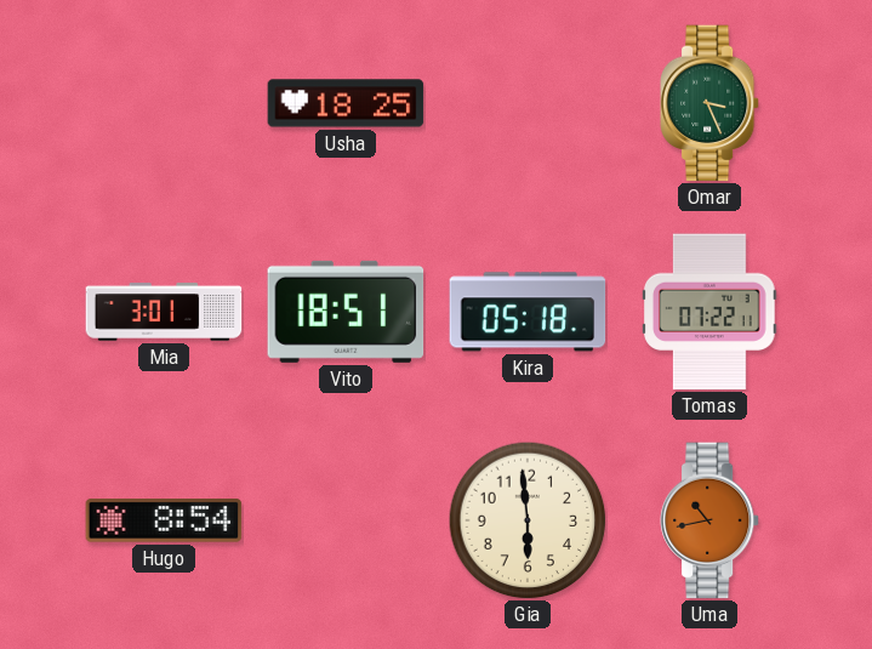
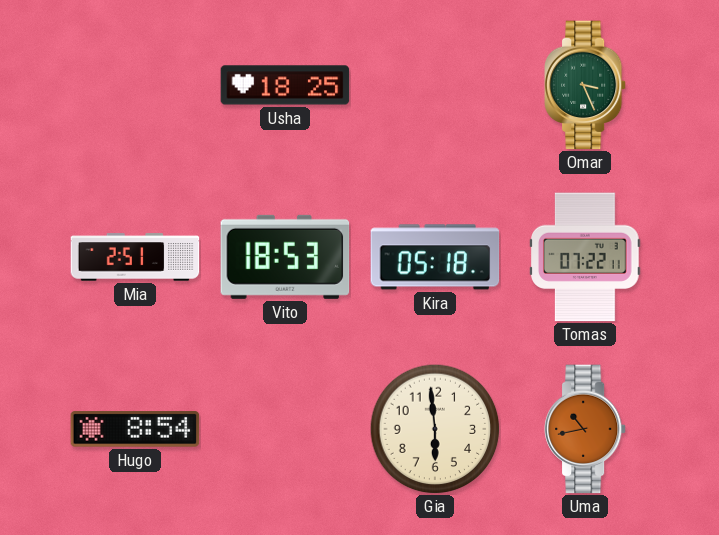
Mia: 3:01 -> 2:51 (135, 257)
Vito: 18:51 -> 18:53 (285, 257)
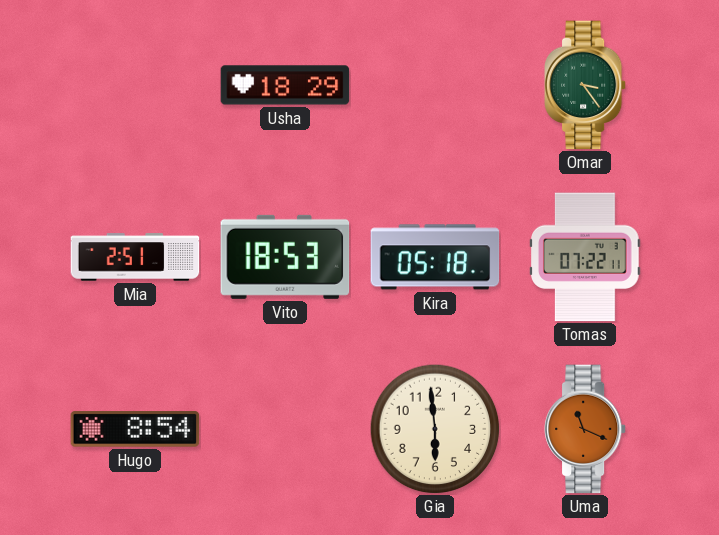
Usha: 18:25 -> 18:29 (285, 85)
Omar: 3:26 -> 3:24 (585, 85)
Uma: 10:43 -> 11:19 (585, 429)
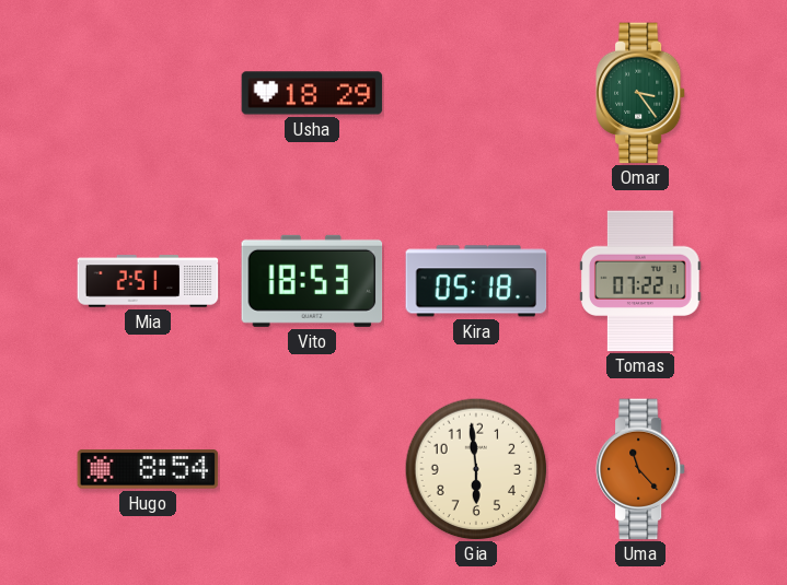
Uma: 11:19 -> 11:23 (640, 469)
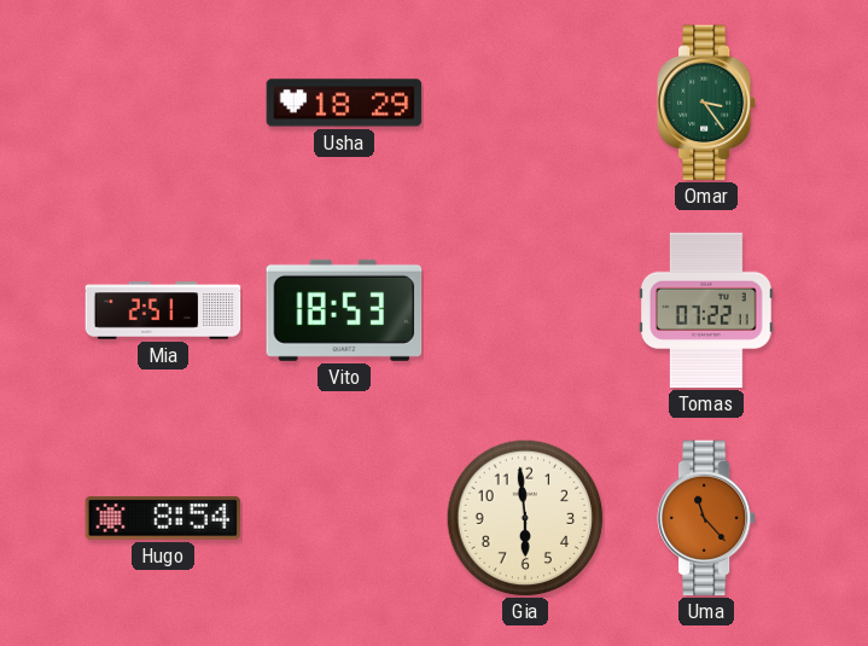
Kira: 05:18 -> none (476, 281)
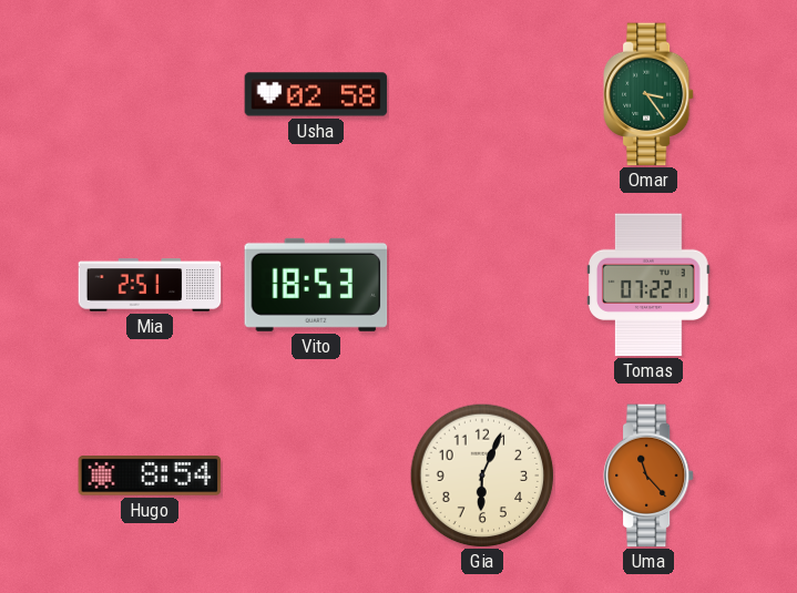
Usha: 18:29 -> 02:58 (316, 94)
Gia: 5:59 -> 6:04 (482, 476)
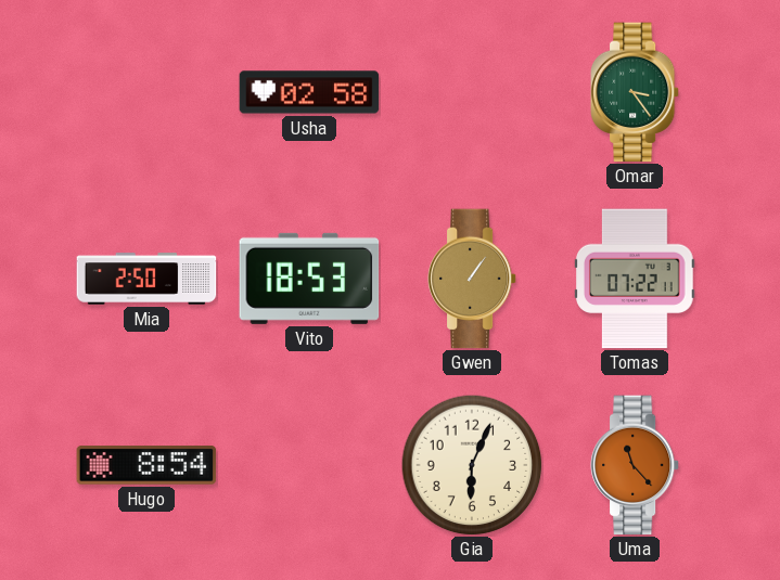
Mia: 2:51 -> 2:50 (146, 279)
Gwen: none -> 1:06 (472, 279)
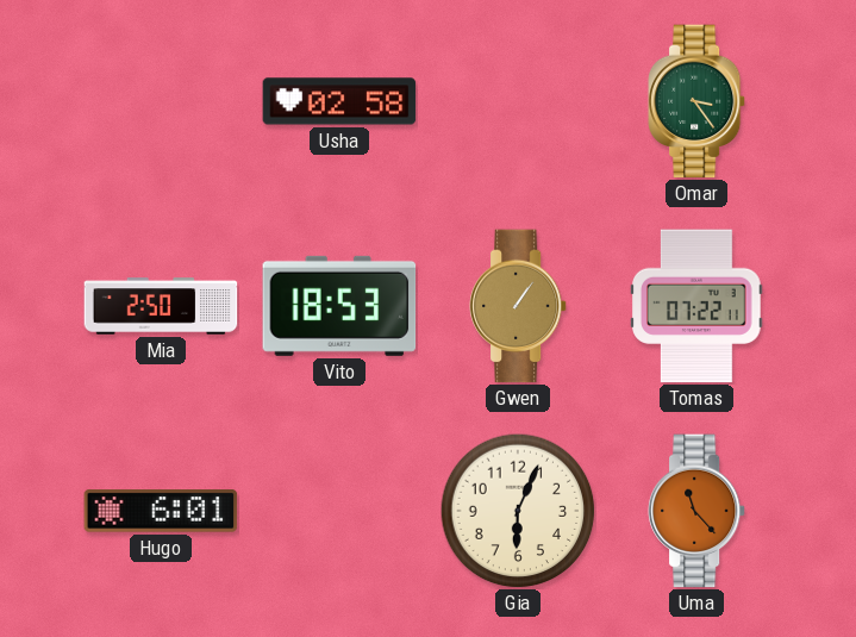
Hugo: 8:54 -> 6:01 (161, 511)
